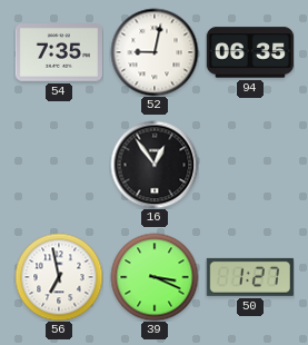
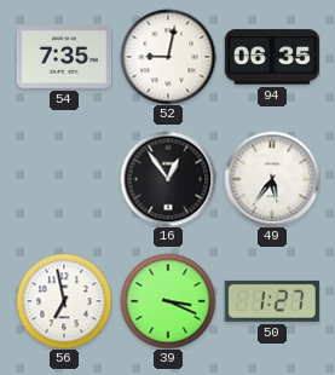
49: none -> 5:36 (272, 179)
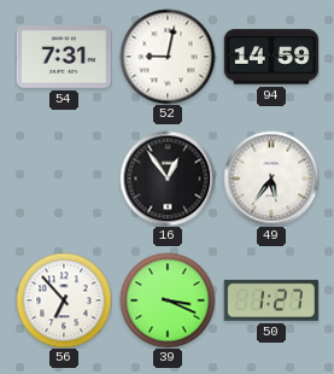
54: 7:35 -> 7:31 (63, 58)
94: 06:35 -> 14:59 (270, 57)
56: 6:58 -> 6:53 (64, 300)
